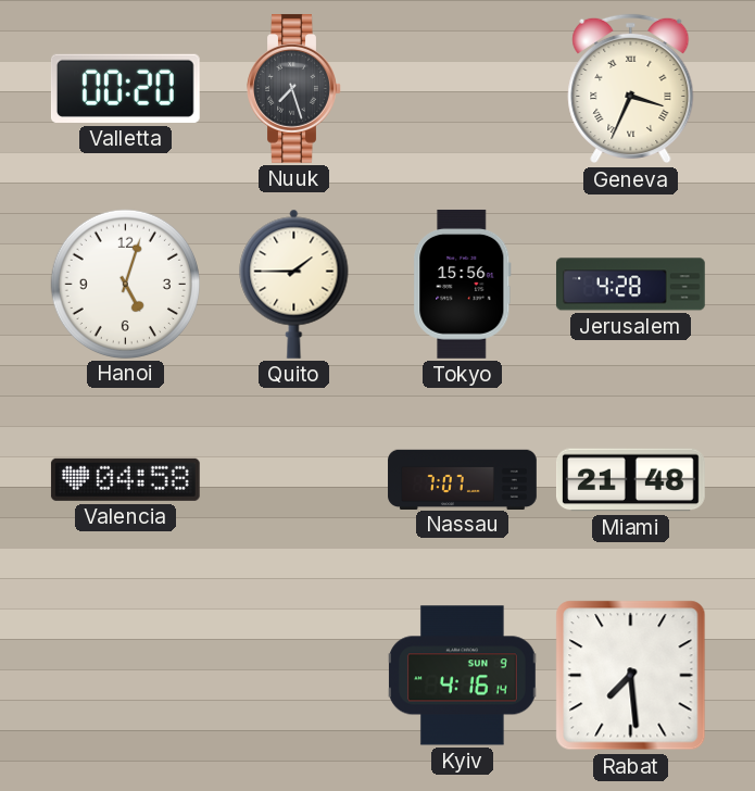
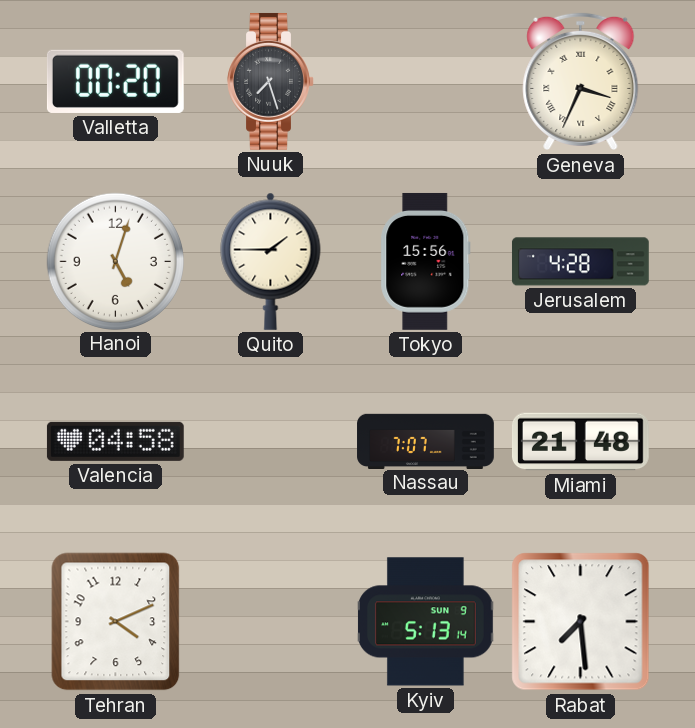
Tehran: none -> 4:11 (116, 622)
Kyiv: 4:16 -> 5:13 (426, 622)
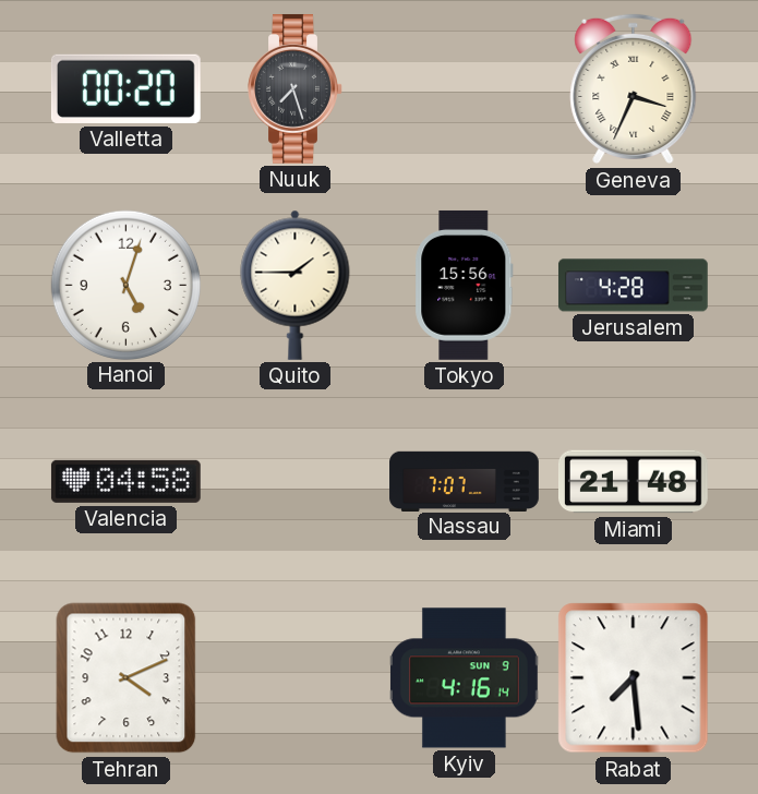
Kyiv: 5:13 -> 4:16 (465, 678)
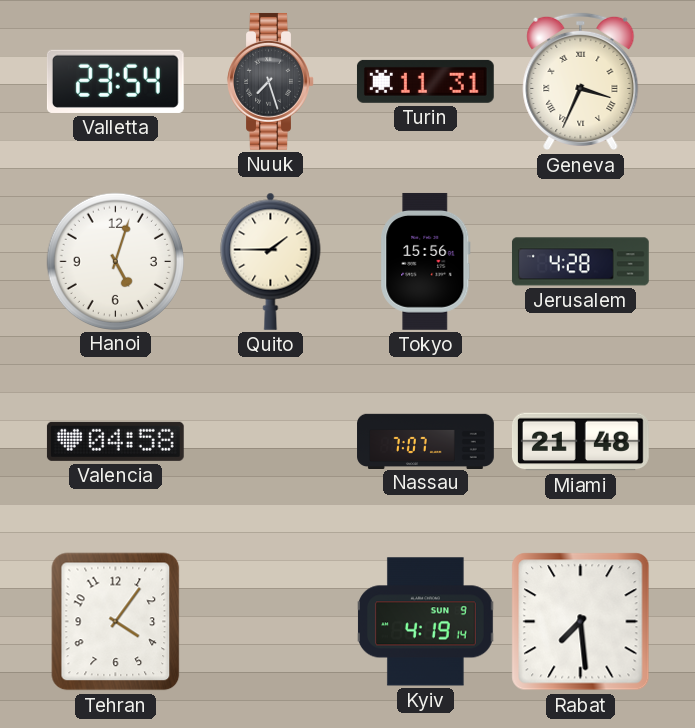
Valletta: 00:20 -> 23:54 (115, 81)
Turin: none -> 11:31 (425, 81)
Tehran: 4:11 -> 4:06 (116, 622)
Kyiv: 4:16 -> 4:19 (426, 622)
